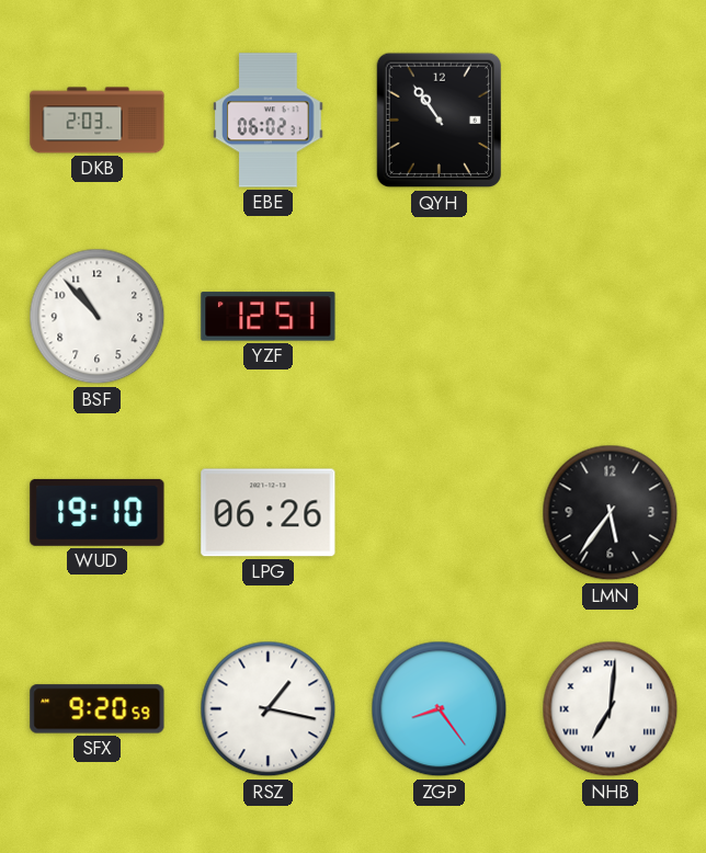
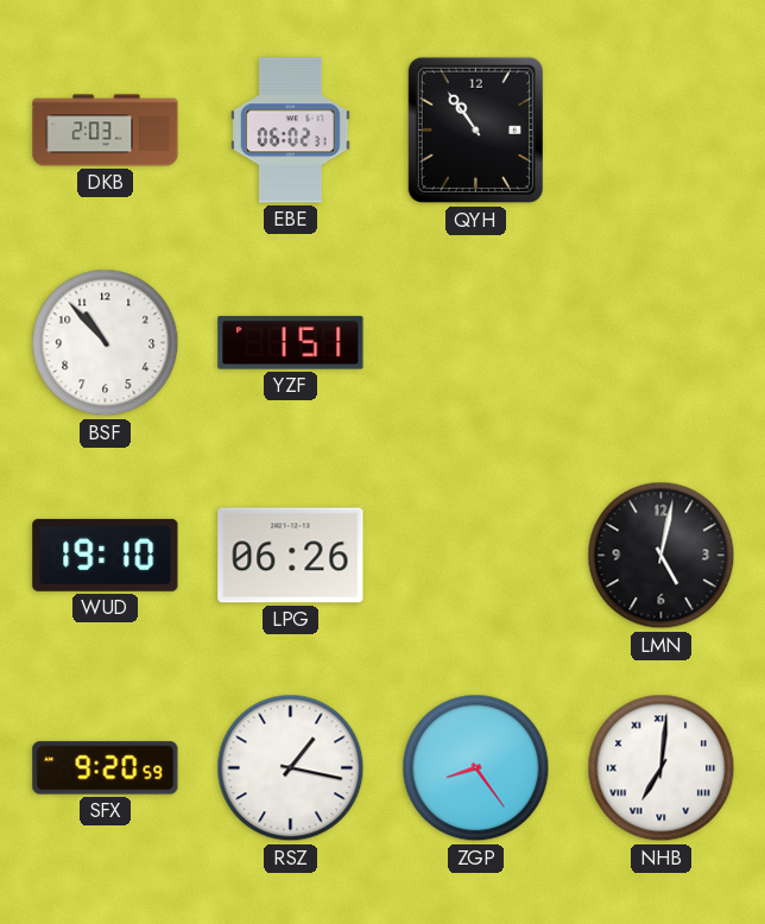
YZF: 12:51 -> 1:51 (291, 343)
LMN: 5:36 -> 5:02 (662, 556)
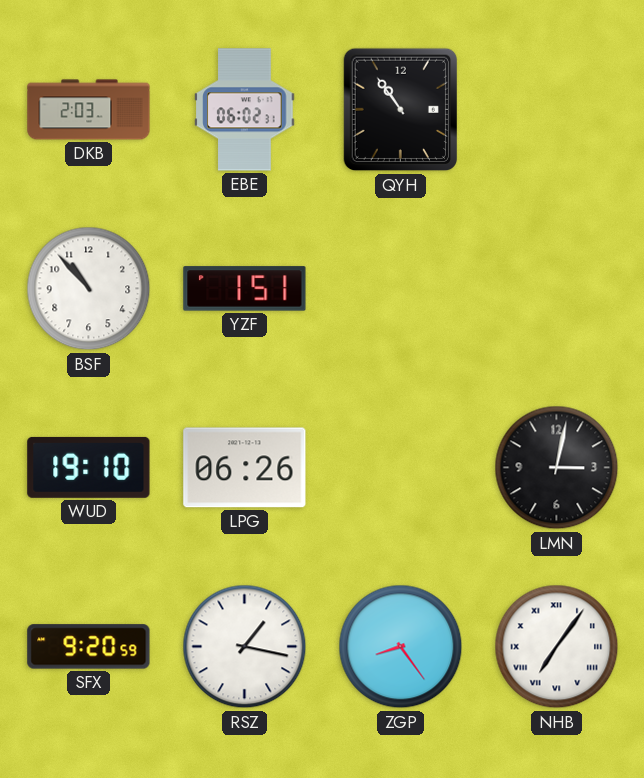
LMN: 5:02 -> 3:02 (557, 468)
NHB: 7:01 -> 7:06 (557, 647)
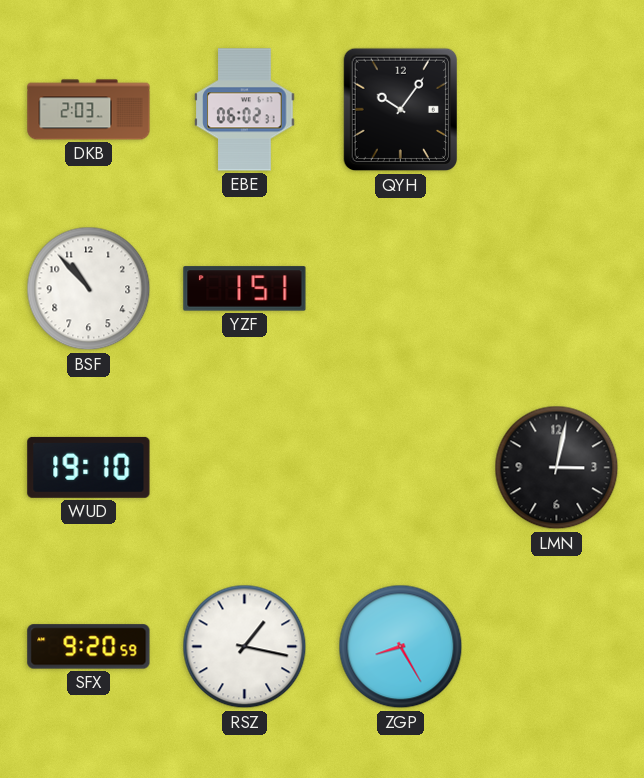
QYH: 10:54 -> 10:06 (400, 110)
LPG: 06:26 -> none (245, 468)
ZGP: 8:24 -> 8:25 (401, 647)
NHB: 7:06 -> none (557, 647)
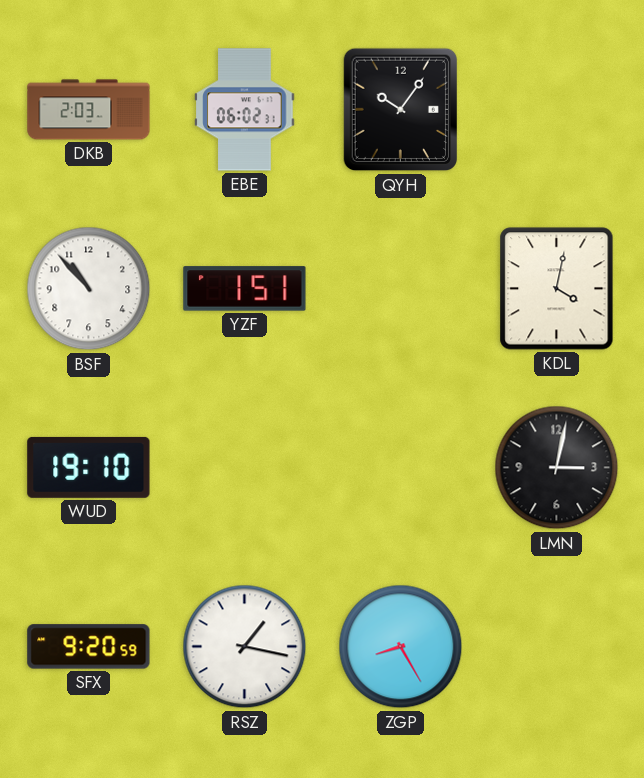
KDL: none -> 4:02 (557, 289)
